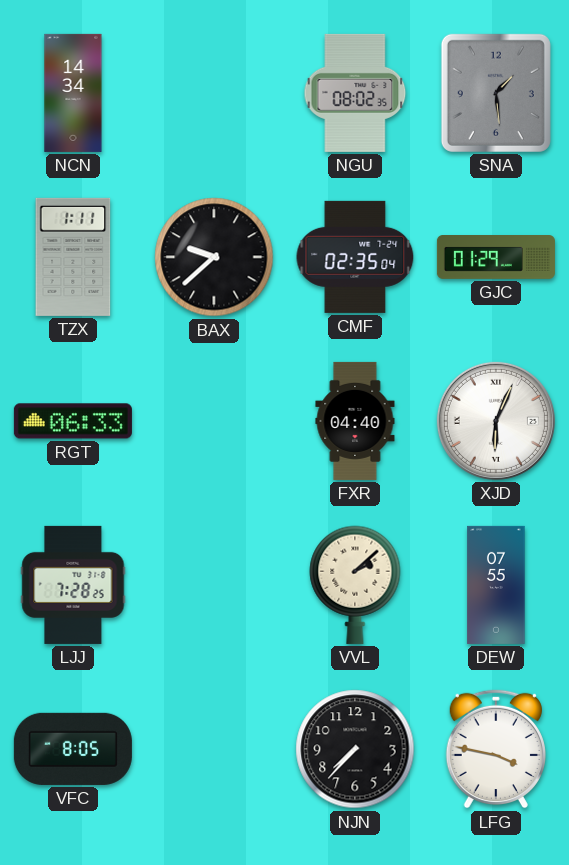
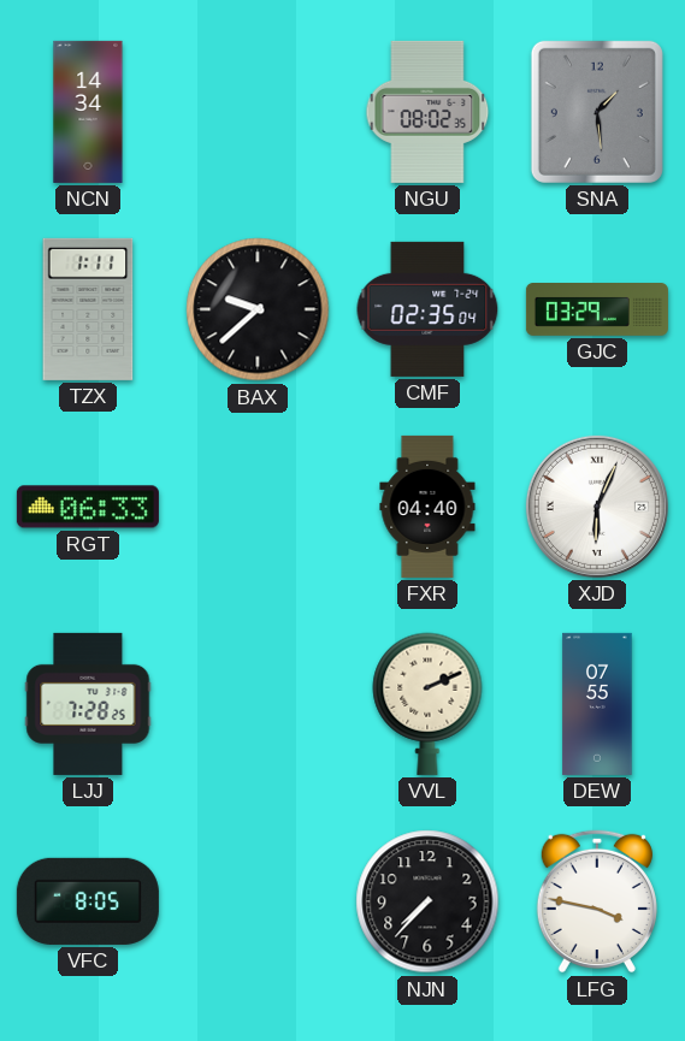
GJC: 01:29 -> 03:29 (597, 310)
VVL: 2:08 -> 2:11 (427, 704)
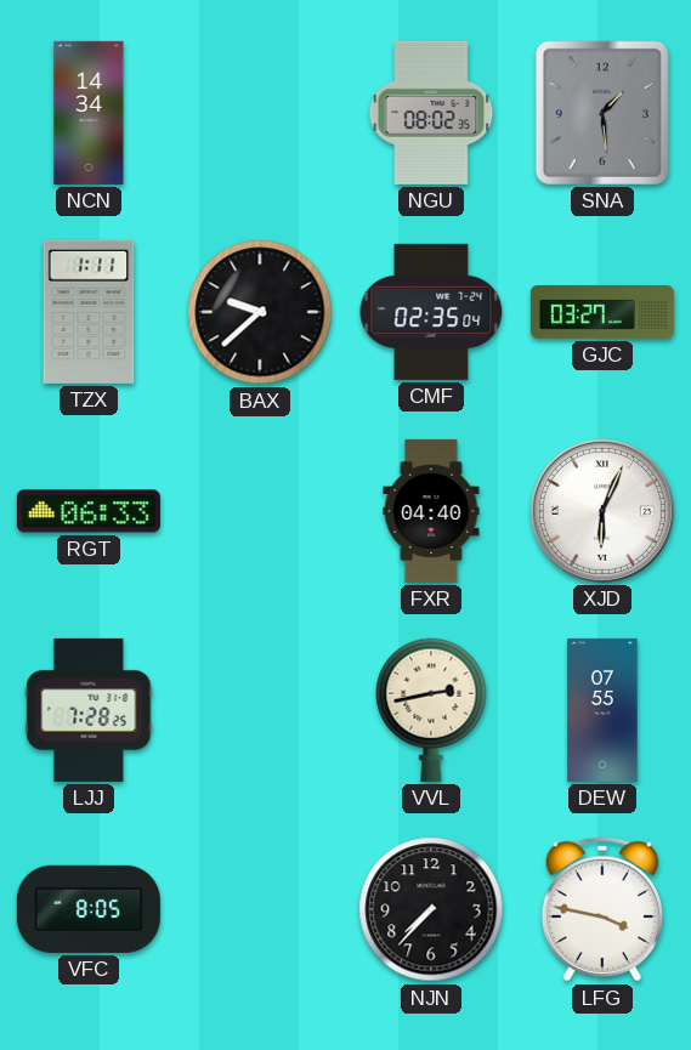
GJC: 03:29 -> 03:27 (602, 313)
VVL: 2:11 -> 2:43 (431, 710)
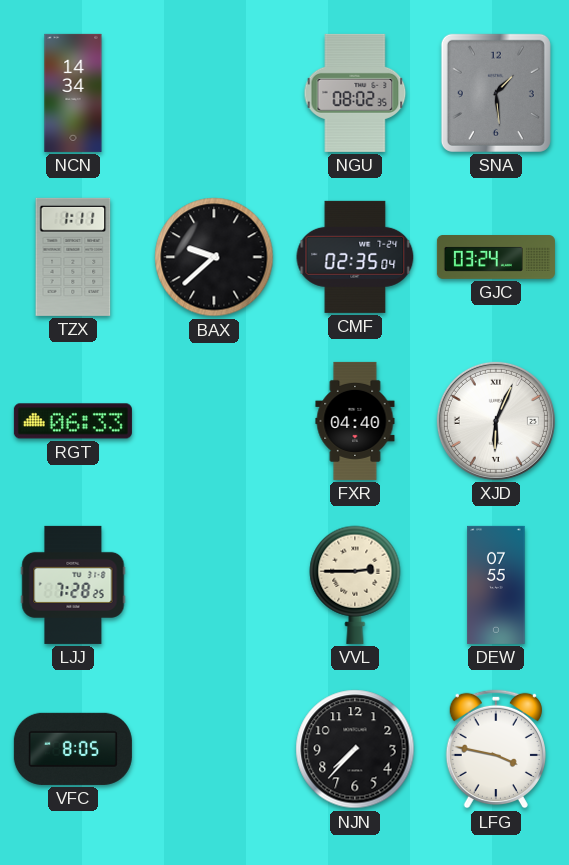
GJC: 03:27 -> 03:24 (496, 258)
VVL: 2:43 -> 2:45 (355, 585)
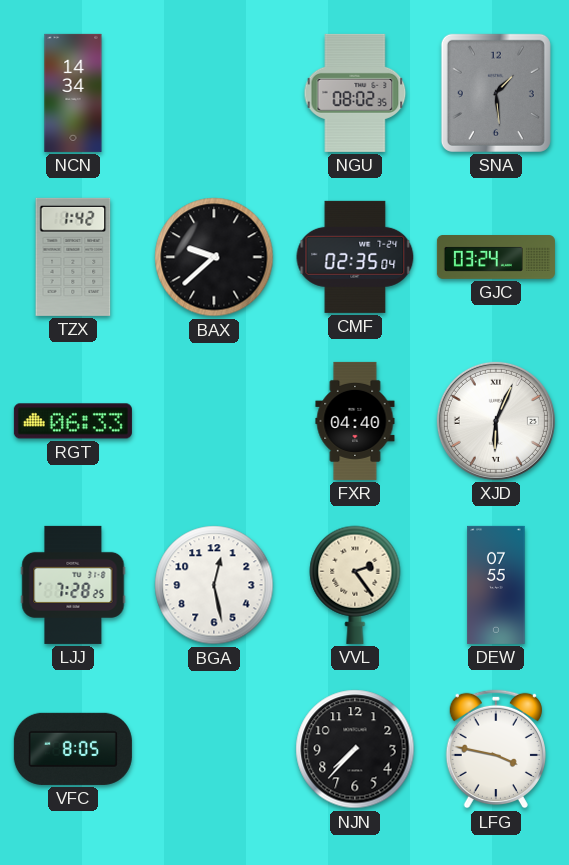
TZX: 1:11 -> 1:42 (73, 257)
BGA: none -> 12:28 (214, 585)
VVL: 2:45 -> 2:24 (355, 585)
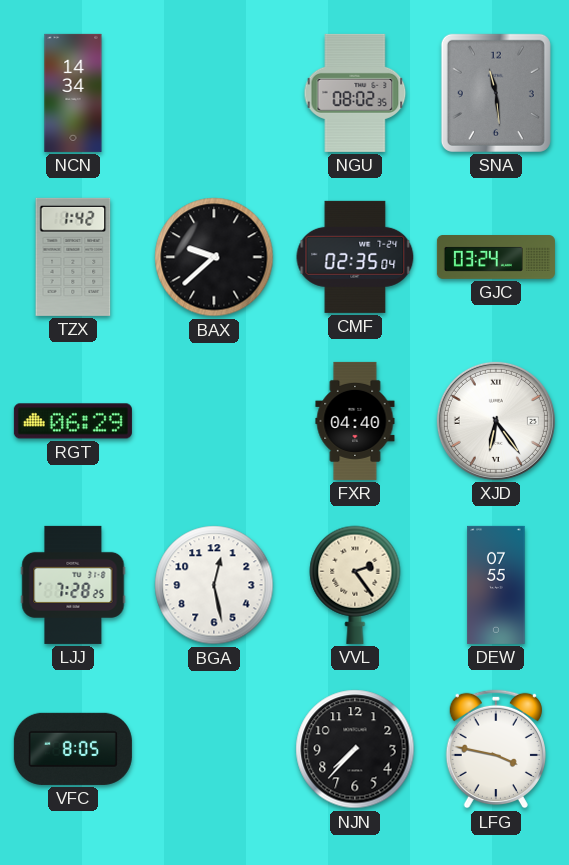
SNA: 1:29 -> 11:29 (496, 93)
RGT: 06:33 -> 06:29 (73, 421)
XJD: 6:04 -> 6:24 (496, 421)
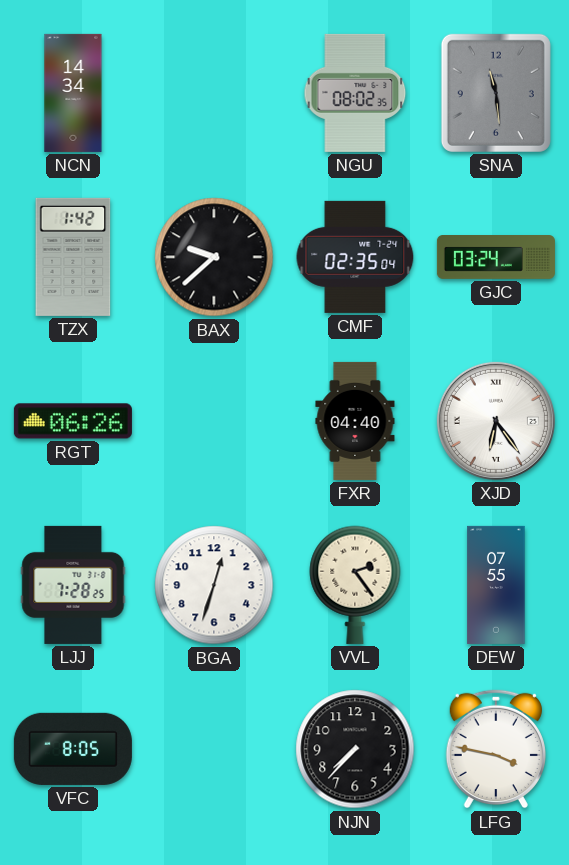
RGT: 06:29 -> 06:26 (73, 421)
BGA: 12:28 -> 12:33 (214, 585)
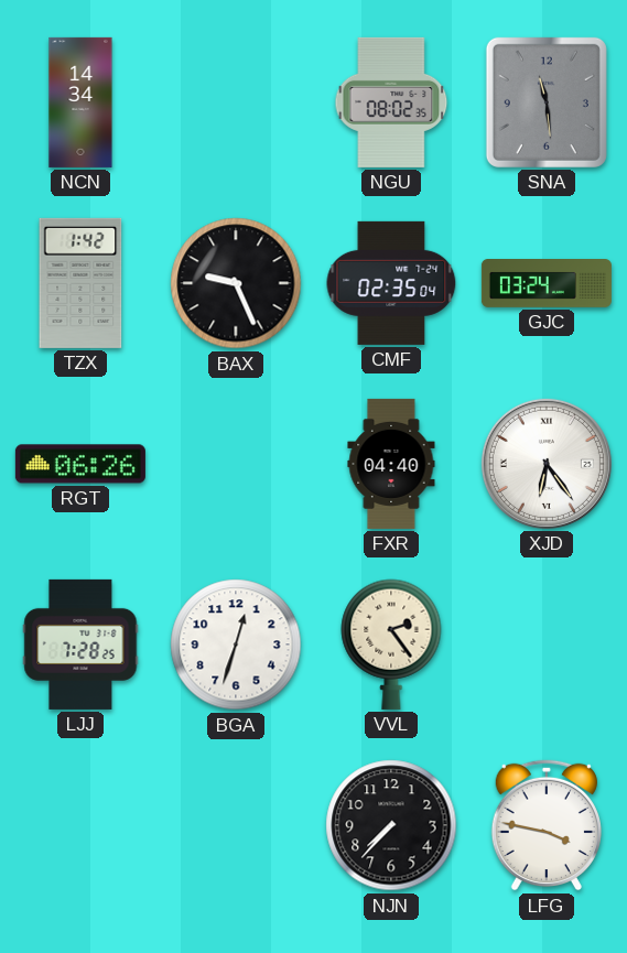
BAX: 9:38 -> 9:26 (236, 283)
DEW: 07:55 -> none (496, 585)
VFC: 8:05 -> none (73, 749)
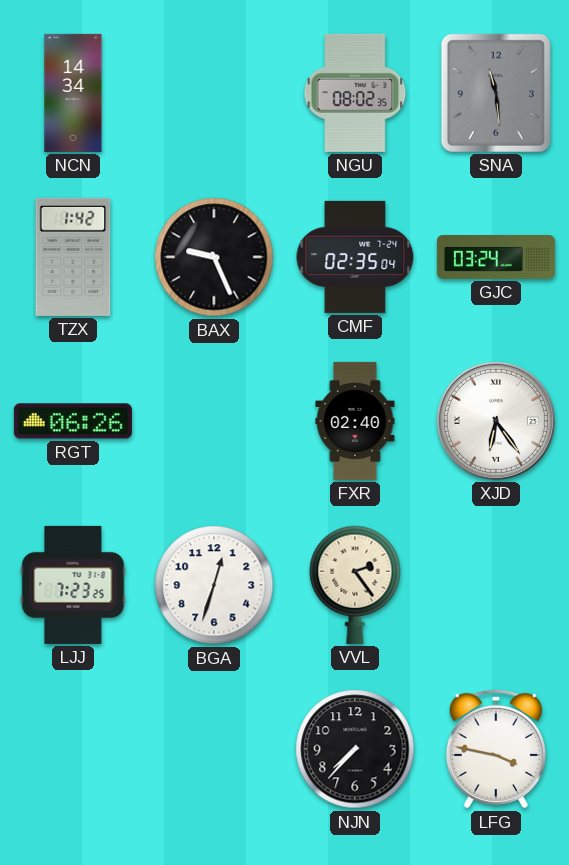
FXR: 04:40 -> 02:40 (355, 421)
LJJ: 7:28 -> 7:23 (73, 585)
